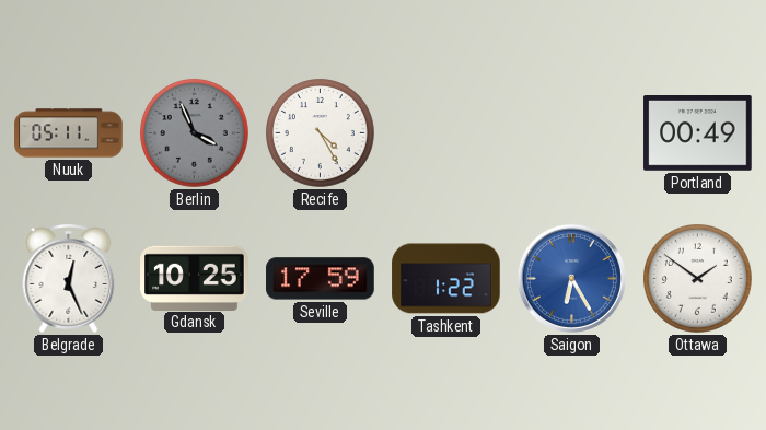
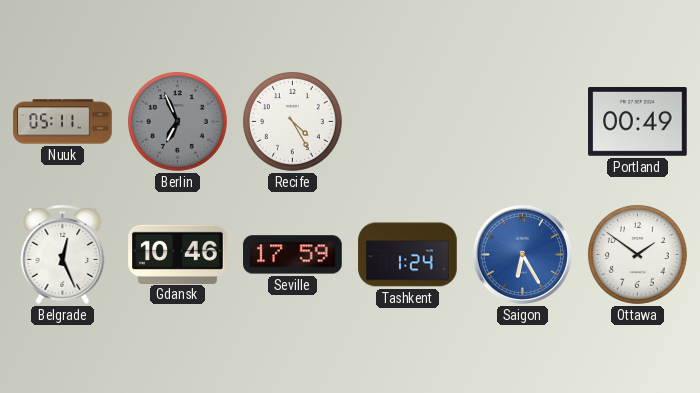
Berlin: 3:56 -> 6:56 (177, 121)
Gdansk: 10:25 -> 10:46 (178, 254)
Tashkent: 1:22 -> 1:24 (408, 255)
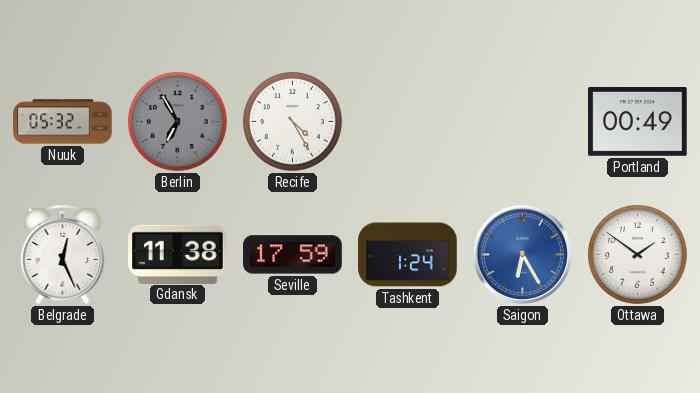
Nuuk: 05:11 -> 05:32 (63, 122)
Berlin: 6:56 -> 6:55 (177, 121)
Gdansk: 10:46 -> 11:38 (178, 254)
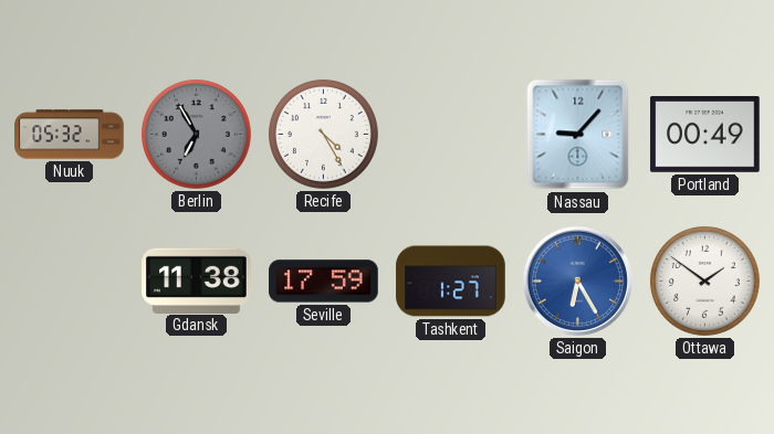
Nassau: none -> 9:07 (578, 135)
Belgrade: 12:26 -> none (63, 254)
Tashkent: 1:24 -> 1:27 (451, 282)
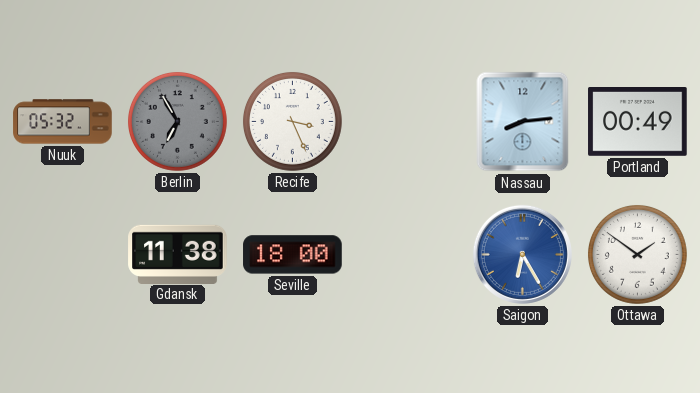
Recife: 4:25 -> 3:26 (292, 121)
Nassau: 9:07 -> 8:14 (523, 122)
Seville: 17:59 -> 18:00 (293, 255)
Tashkent: 1:27 -> none (451, 282)
